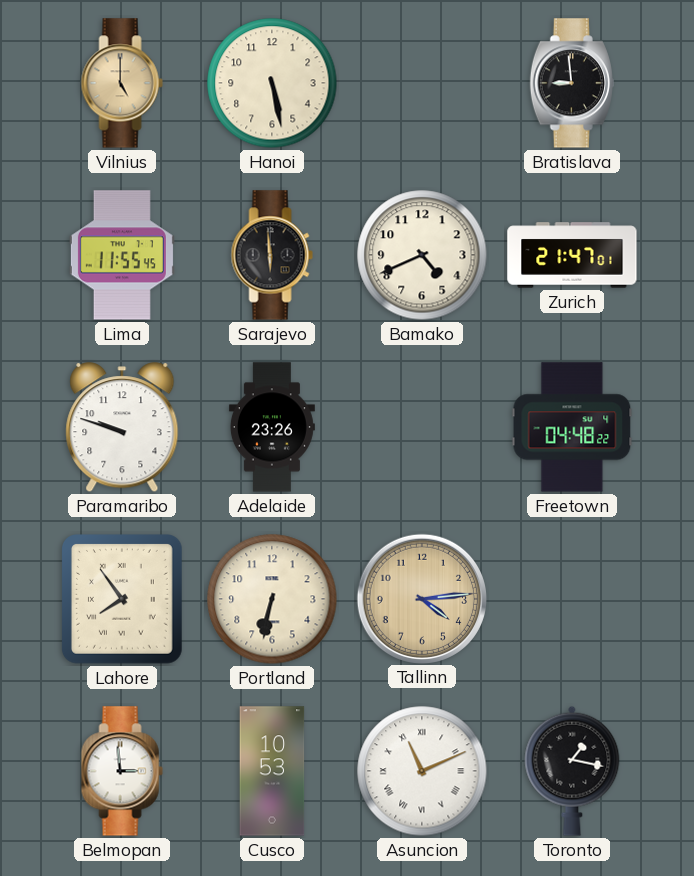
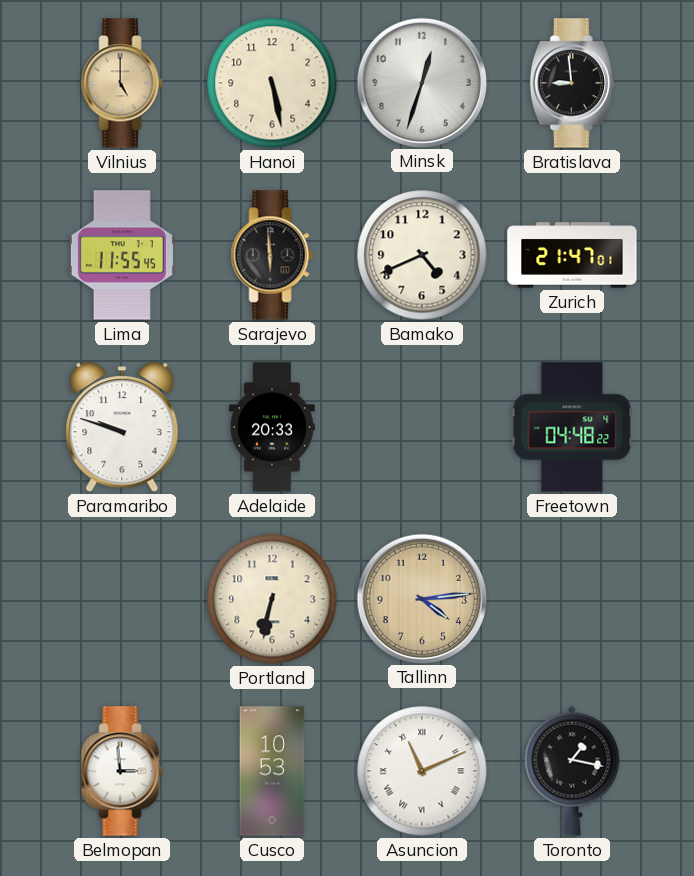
Minsk: none -> 12:33 (421, 82)
Adelaide: 23:26 -> 20:33 (272, 427)
Lahore: 7:54 -> none (123, 600)
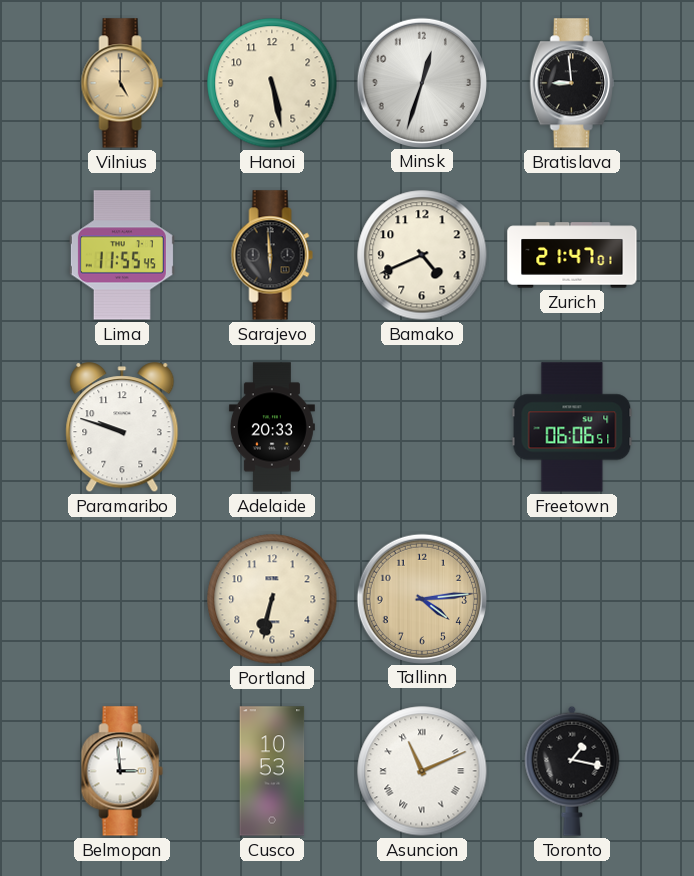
Freetown: 04:48 -> 06:06 (572, 427)
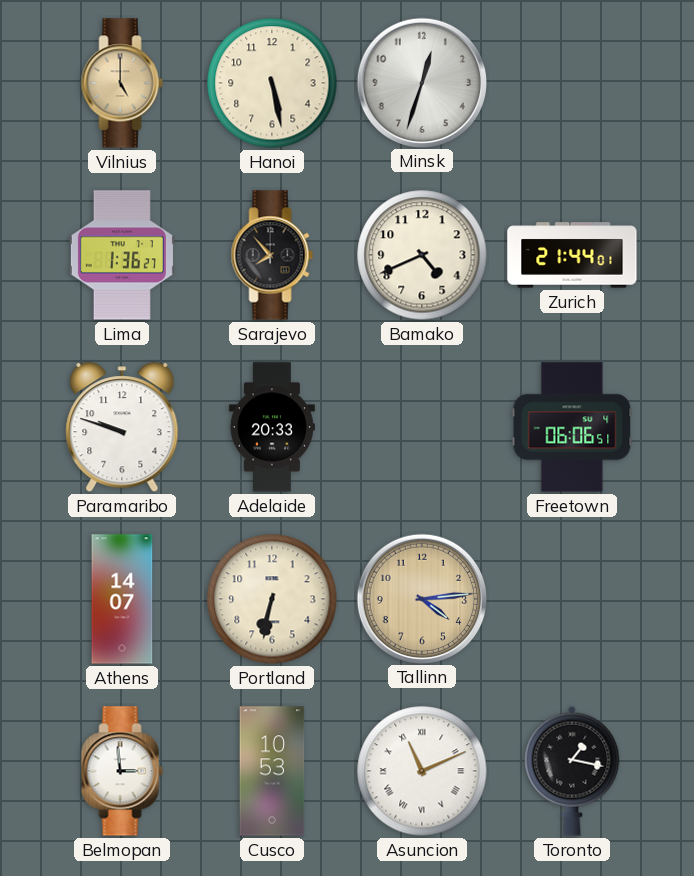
Bratislava: 8:59 -> none (572, 83)
Lima: 11:55 -> 1:36 (122, 255)
Sarajevo: 5:59 -> 7:53 (272, 255)
Zurich: 21:47 -> 21:44 (572, 255)
Athens: none -> 14:07 (122, 599)
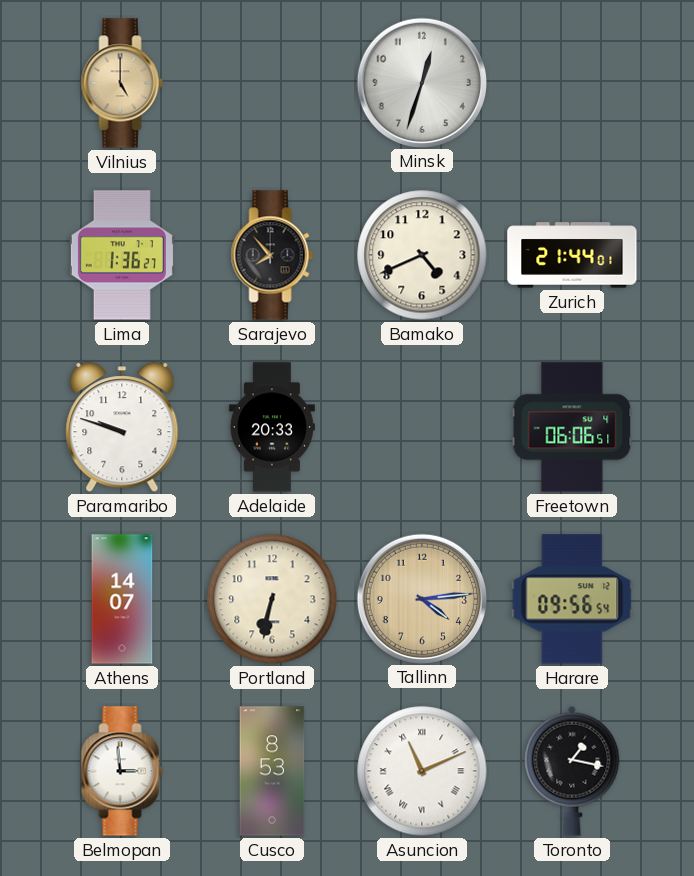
Hanoi: 5:28 -> none (272, 83)
Harare: none -> 09:56 (572, 599)
Cusco: 10:53 -> 8:53 (272, 771)
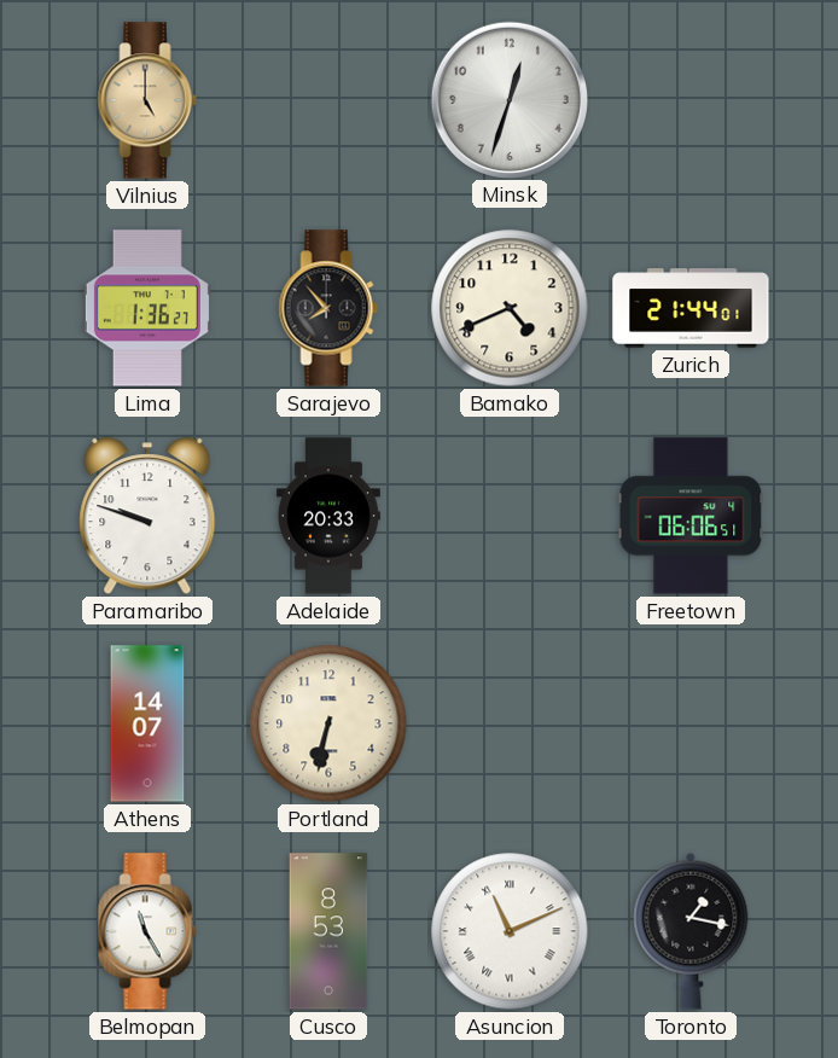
Tallinn: 4:14 -> none (421, 598)
Harare: 09:56 -> none (572, 599)
Belmopan: 2:59 -> 11:25 (147, 931)
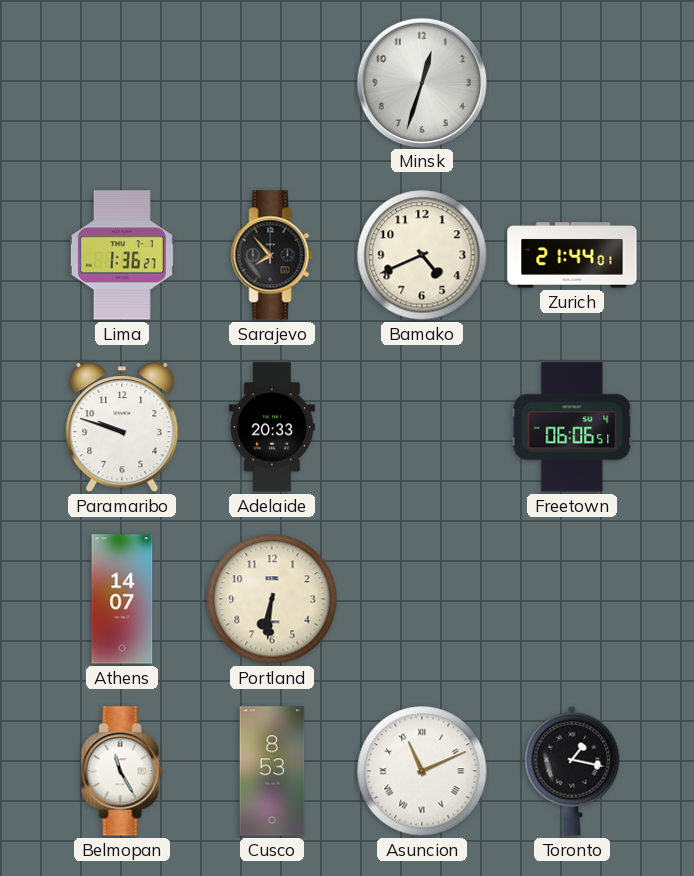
Vilnius: 5:00 -> none (147, 100)
Portland: 6:32 -> 6:31 (272, 599)
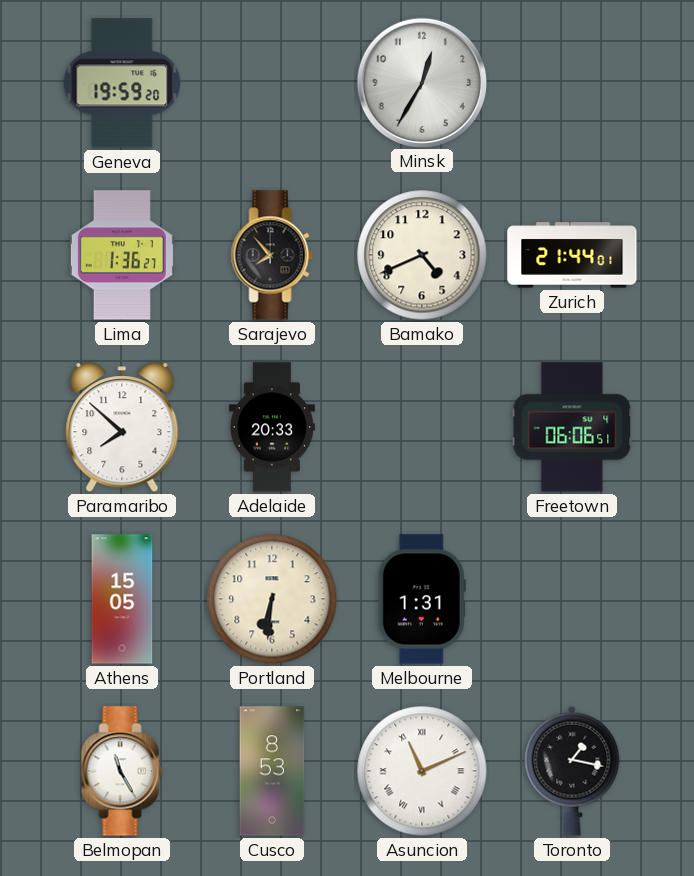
Geneva: none -> 19:59 (122, 83)
Minsk: 12:33 -> 12:35 (421, 82)
Paramaribo: 9:48 -> 7:52 (122, 428)
Athens: 14:07 -> 15:05 (122, 599)
Melbourne: none -> 1:31 (422, 599)
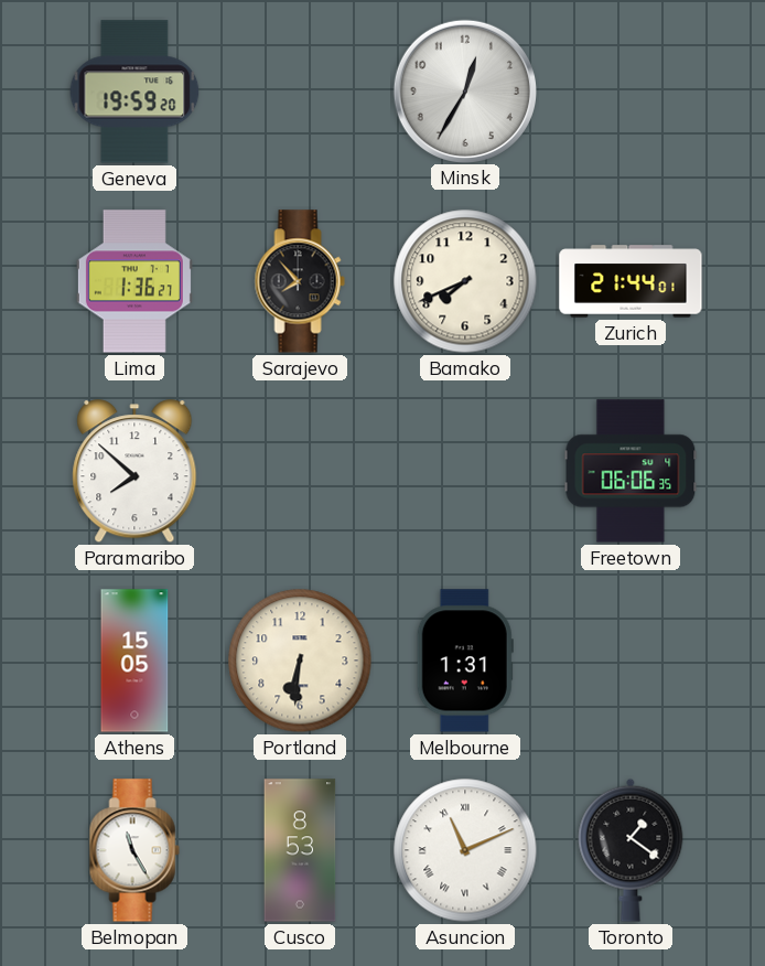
Bamako: 4:41 -> 7:41 (465, 281)
Adelaide: 20:33 -> none (272, 427)
Freetown: 06:06:51 -> 06:06:35 (631, 471)
Toronto: 1:17 -> 1:21 (631, 850)
